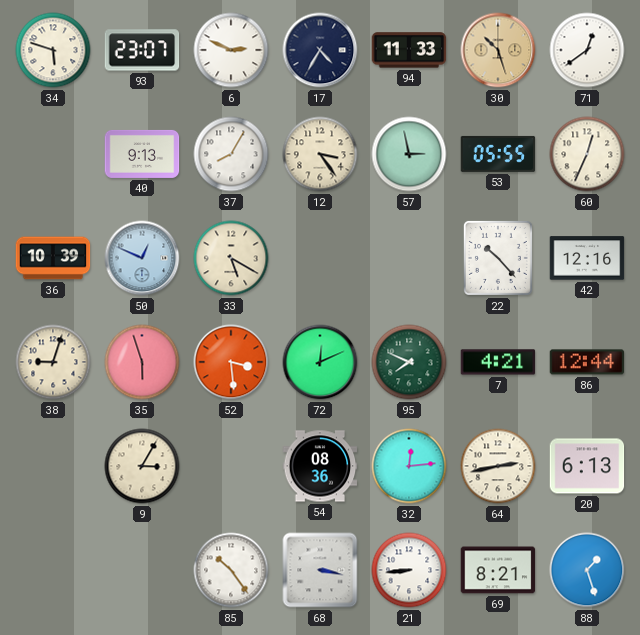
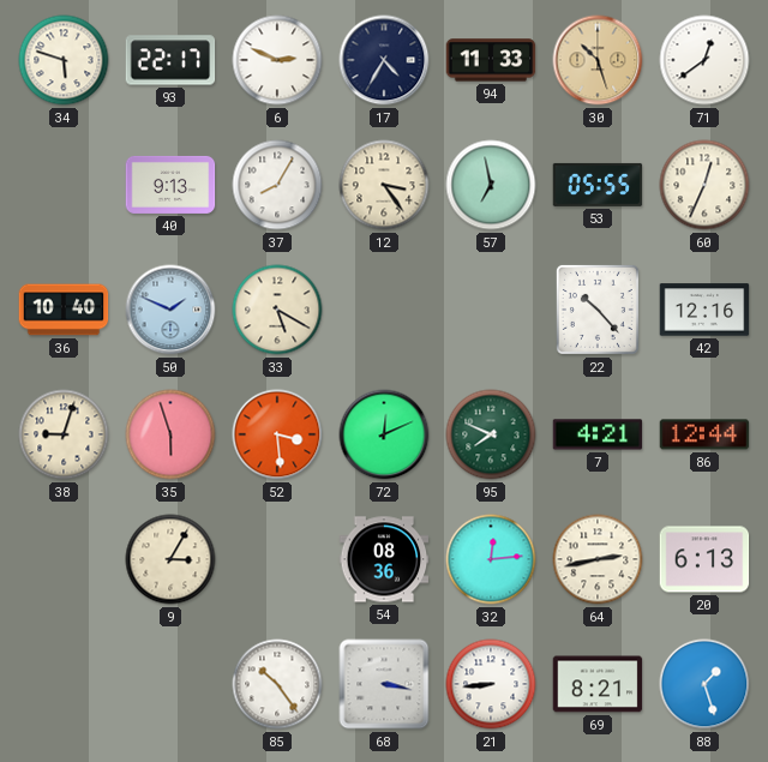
93: 23:07 -> 22:17 (170, 60)
57: 2:58 -> 6:58 (491, 185)
36: 10:39 -> 10:40 (64, 310)
50: 12:49 -> 1:49 (170, 310)
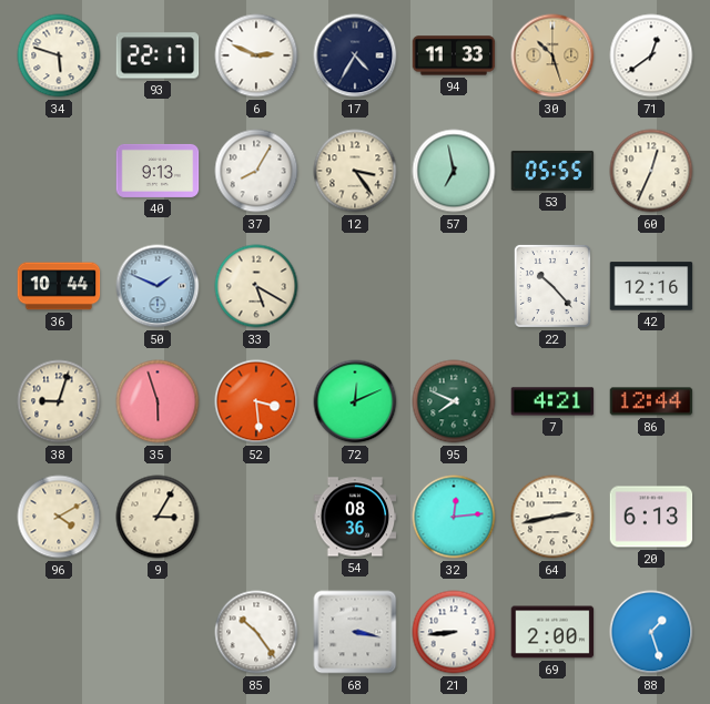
36: 10:40 -> 10:44 (59, 286)
96: none -> 4:10 (59, 517)
69: 8:21 -> 2:00 (552, 632)
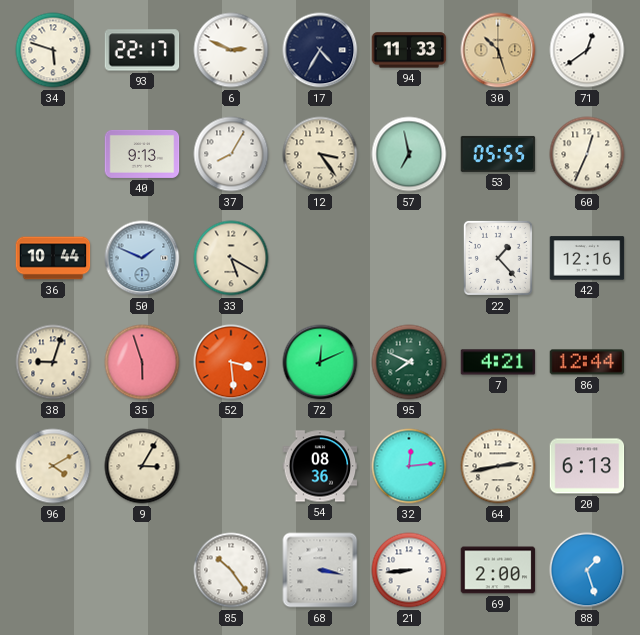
22: 10:23 -> 1:23 (498, 258)
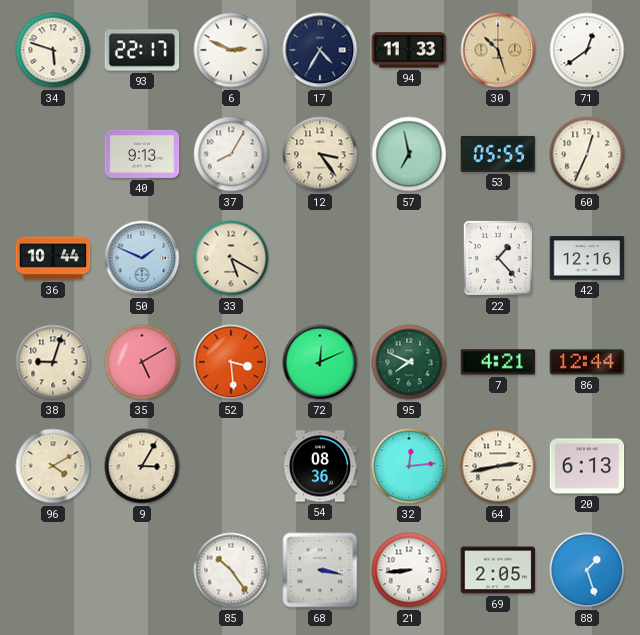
35: 5:57 -> 5:10 (142, 362)
69: 2:00 -> 2:05 (498, 570)
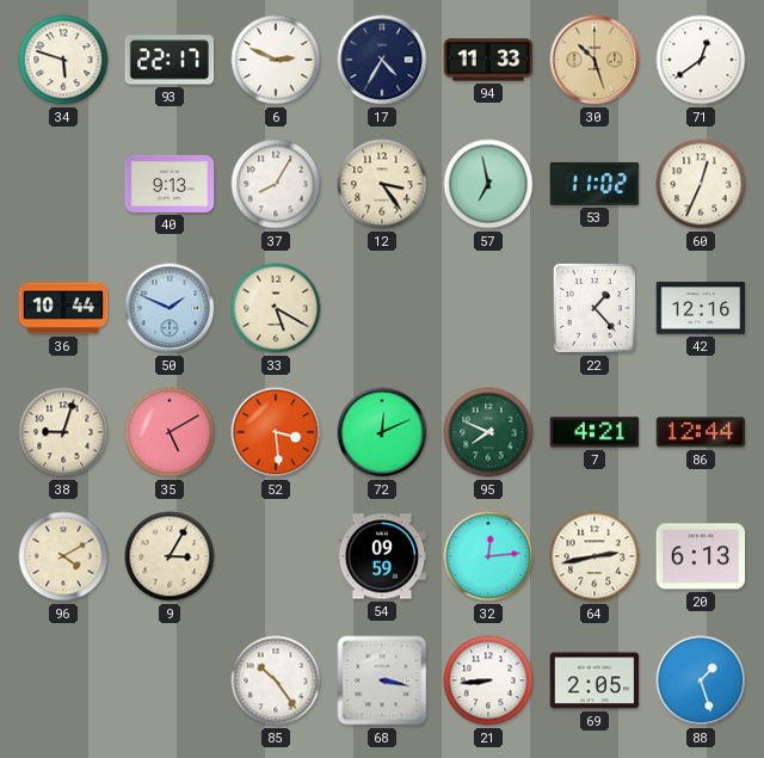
53: 05:55 -> 11:02 (594, 184)
54: 08:36 -> 09:59 (382, 556)
